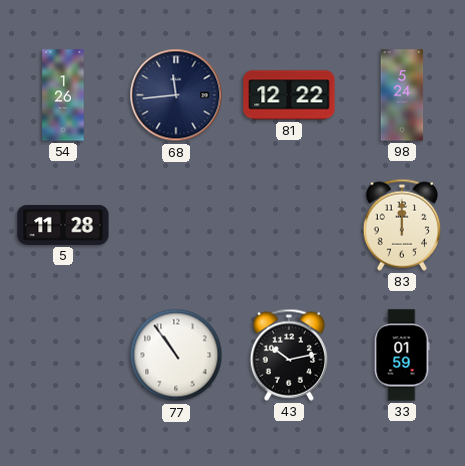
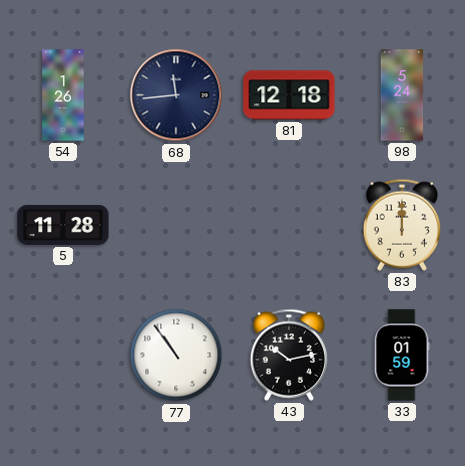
81: 12:22 -> 12:18 (289, 95)
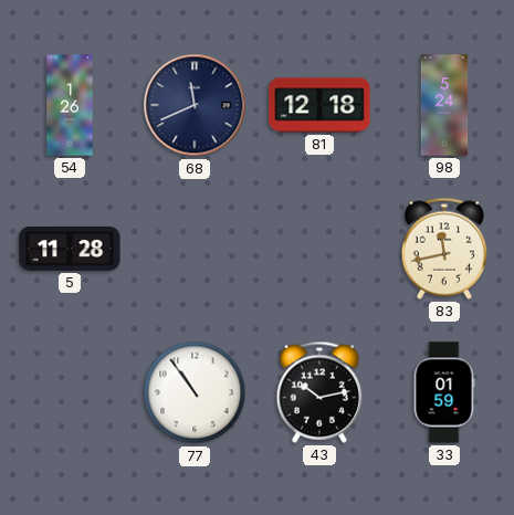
68: 11:44 -> 11:41 (195, 105)
83: 12:00 -> 11:43 (443, 249)
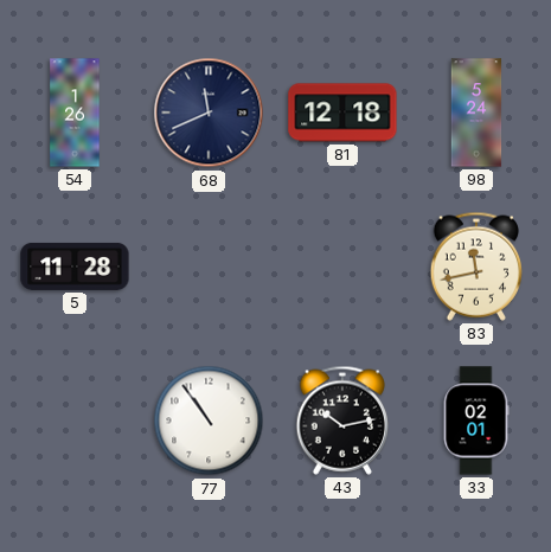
33: 01:59 -> 02:01 (476, 421)
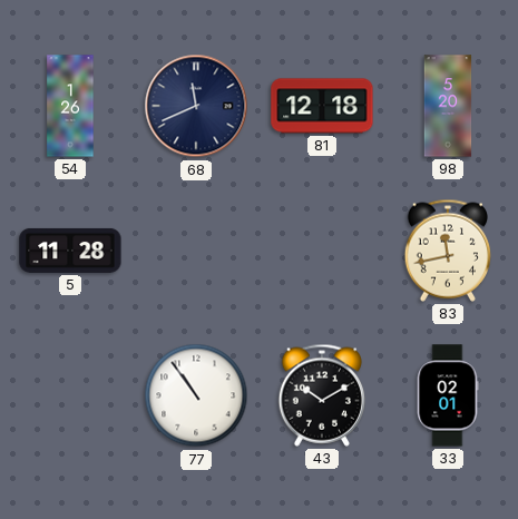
98: 5:24 -> 5:20 (448, 106)
43: 10:13 -> 10:10 (321, 395)
